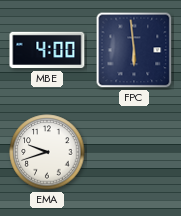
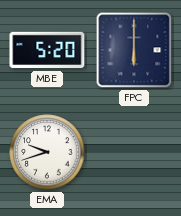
MBE: 4:00 -> 5:20 (47, 50)
FPC: 5:59 -> 6:00 (134, 50)
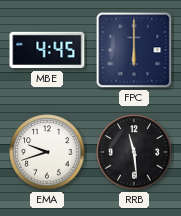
MBE: 5:20 -> 4:45 (47, 50)
RRB: none -> 11:29 (134, 152)
